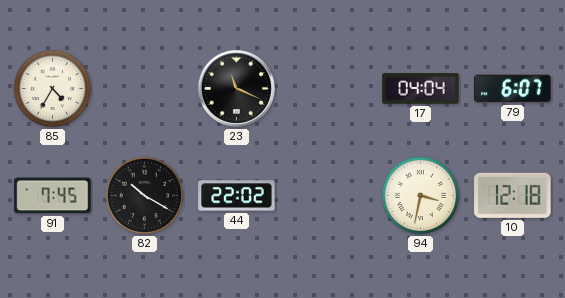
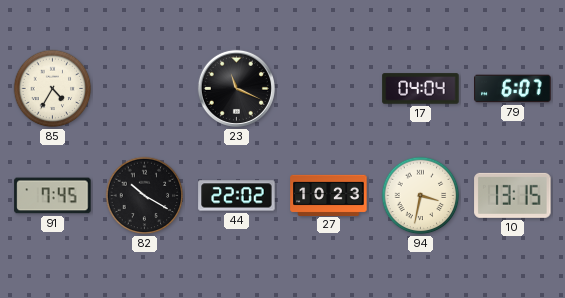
27: none -> 10:23 (329, 195)
10: 12:18 -> 13:15 (513, 195)
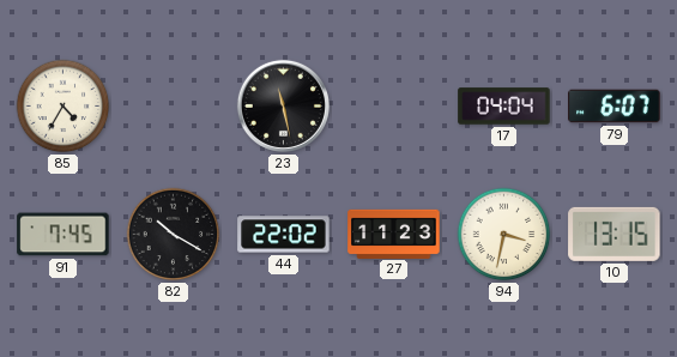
23: 11:19 -> 11:28 (283, 105)
27: 10:23 -> 11:23 (394, 234)
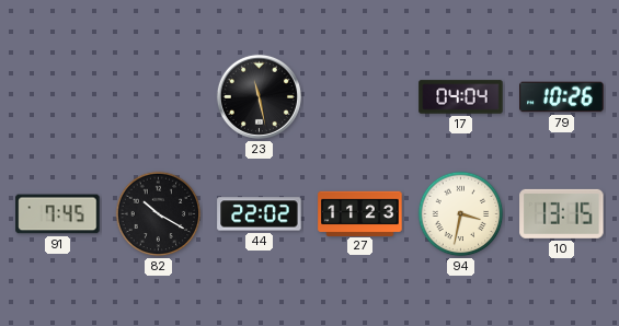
85: 4:35 -> none (64, 107)
79: 6:07 -> 10:26 (562, 97)
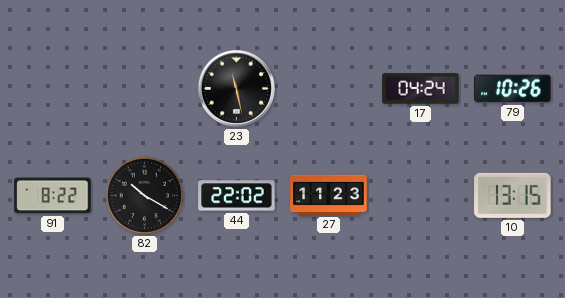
17: 04:04 -> 04:24 (421, 89)
91: 7:45 -> 8:22 (53, 196)
94: 3:32 -> none (461, 214)
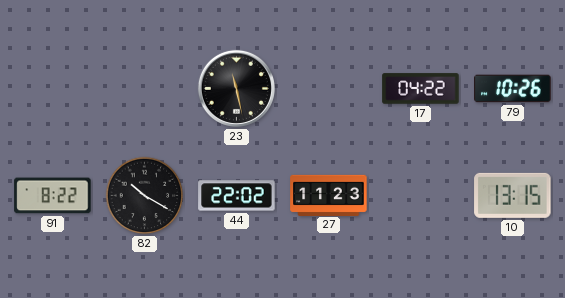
17: 04:24 -> 04:22 (421, 89)
